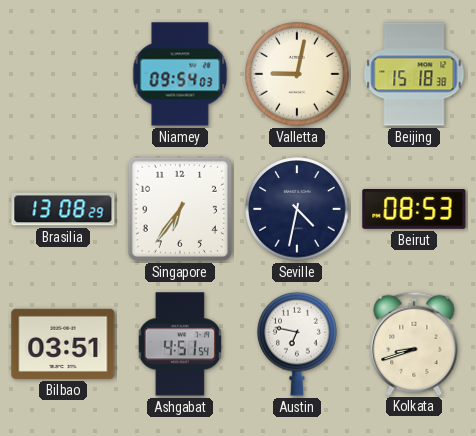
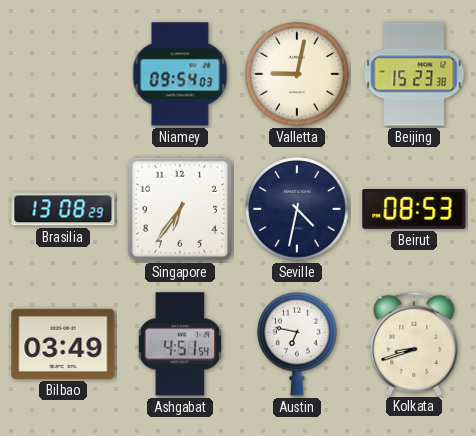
Beijing: 15:18 -> 15:23 (414, 74)
Bilbao: 03:51 -> 03:49 (63, 344)
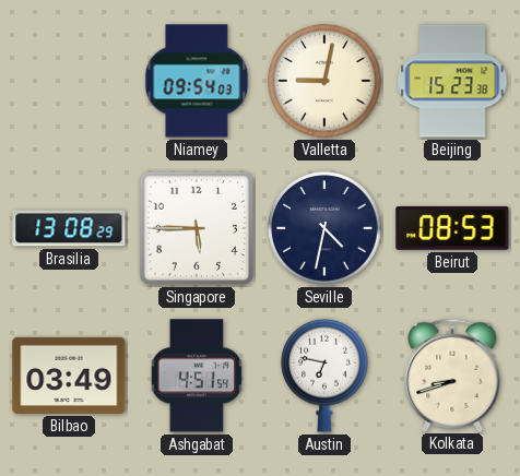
Singapore: 6:36 -> 5:45 (197, 228)
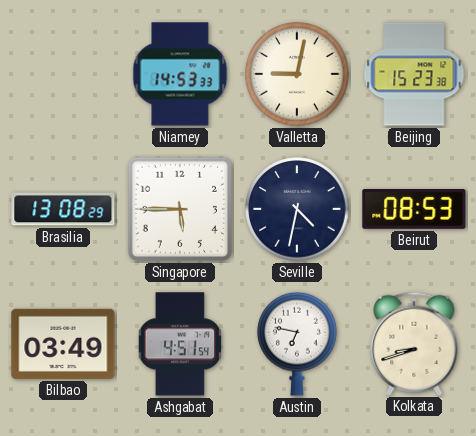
Niamey: 09:54 -> 14:53 (180, 74)
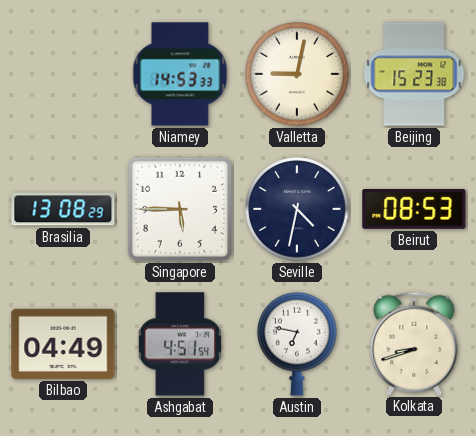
Bilbao: 03:49 -> 04:49 (63, 344)
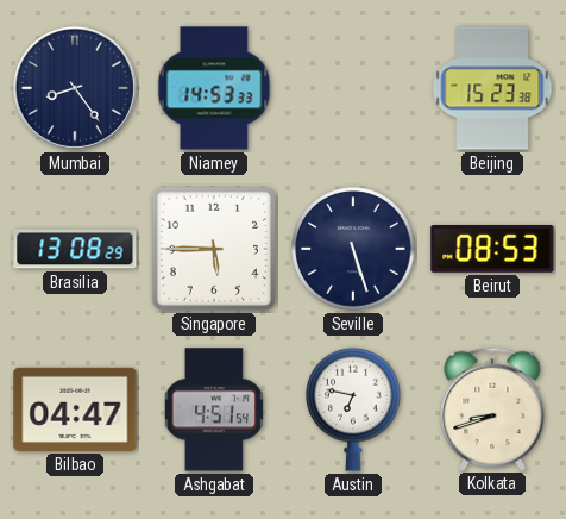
Mumbai: none -> 8:24 (75, 88)
Valletta: 9:02 -> none (297, 74)
Seville: 4:32 -> 5:27 (353, 249)
Bilbao: 04:49 -> 04:47 (75, 409)
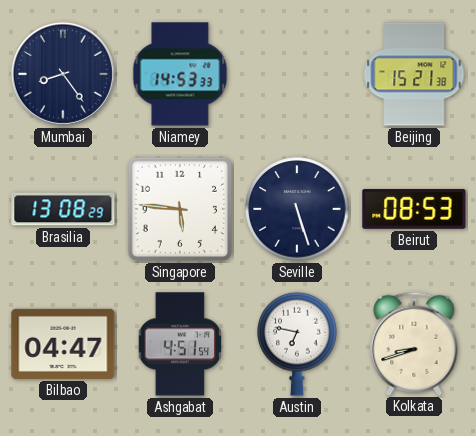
Beijing: 15:23 -> 15:21 (414, 74)
Singapore: 5:45 -> 5:46 (180, 209)
